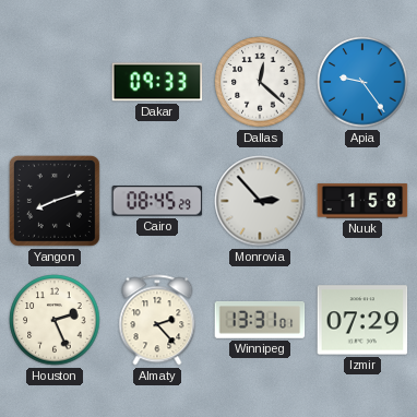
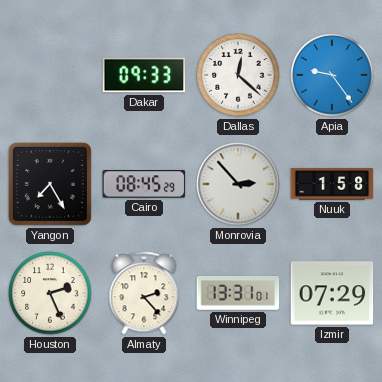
Yangon: 8:12 -> 7:25 (50, 184)
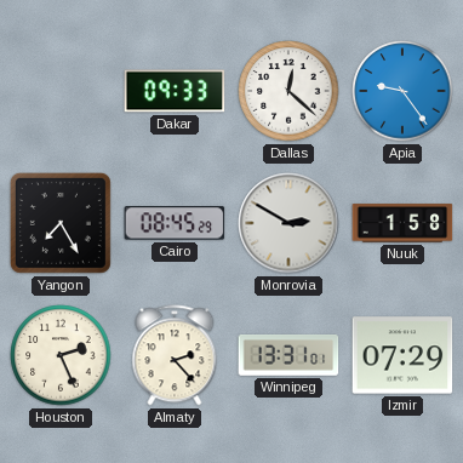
Monrovia: 2:53 -> 2:50 (288, 223)
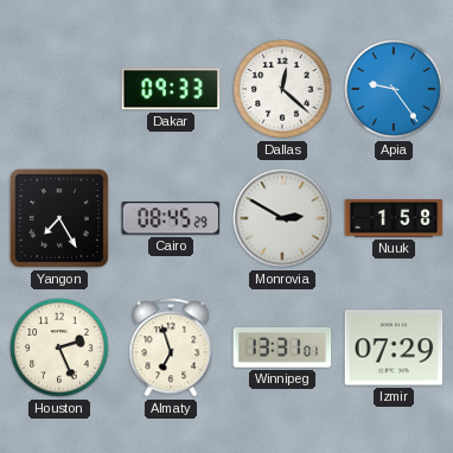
Almaty: 2:23 -> 6:57 (171, 347)
